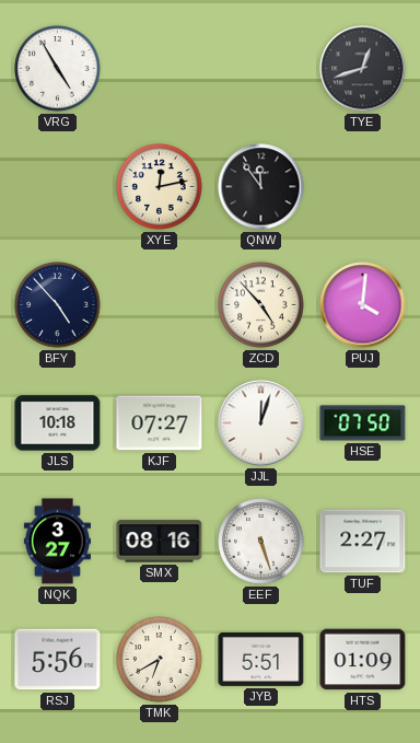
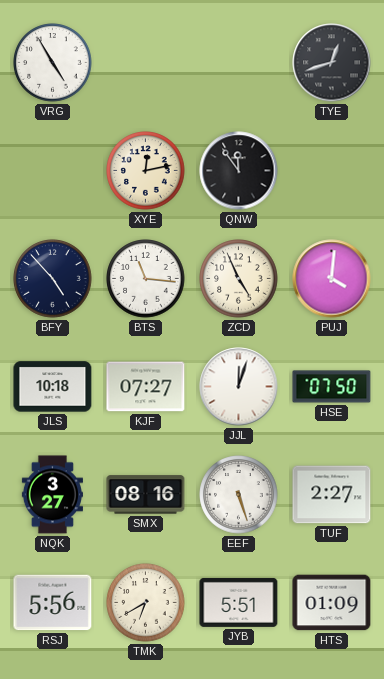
BTS: none -> 11:16 (146, 279)
ZCD: 4:53 -> 4:56 (239, 279)
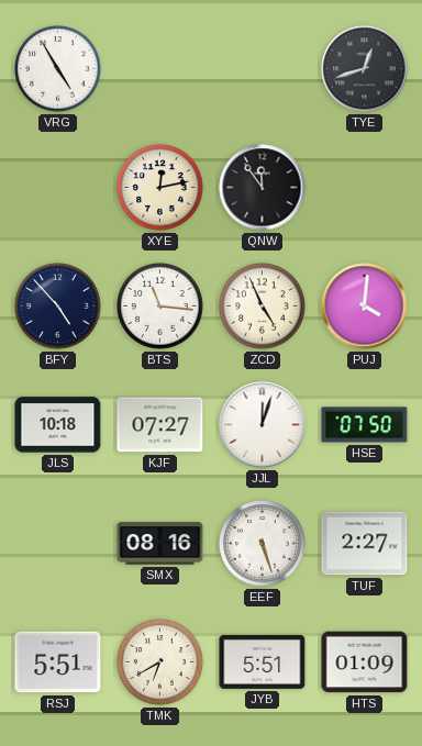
NQK: 3:27 -> none (52, 495)
RSJ: 5:56 -> 5:51 (58, 663)
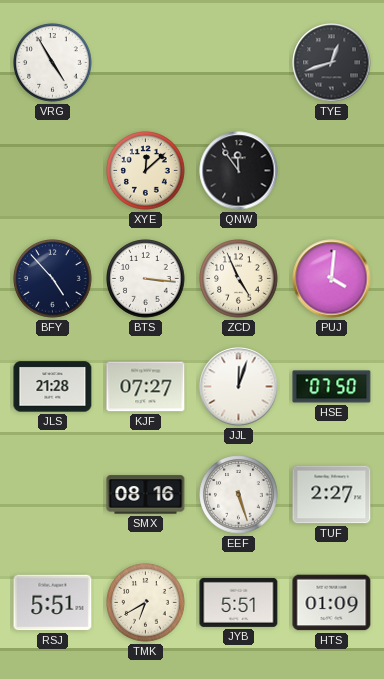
XYE: 12:13 -> 12:08 (146, 171)
BTS: 11:16 -> 3:16 (146, 279)
JLS: 10:18 -> 21:28 (53, 387)
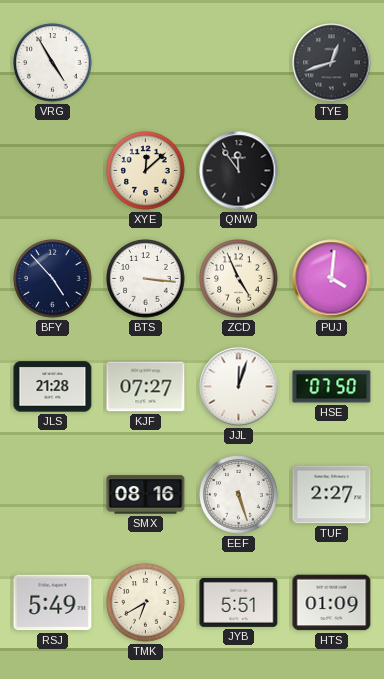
RSJ: 5:51 -> 5:49 (53, 603)
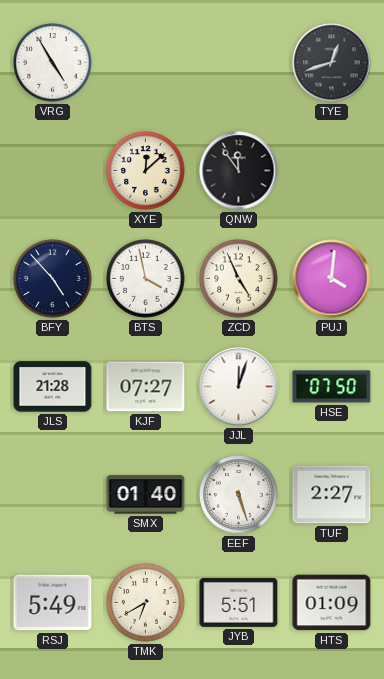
BTS: 3:16 -> 3:58 (146, 279)
SMX: 08:16 -> 01:40 (146, 495)
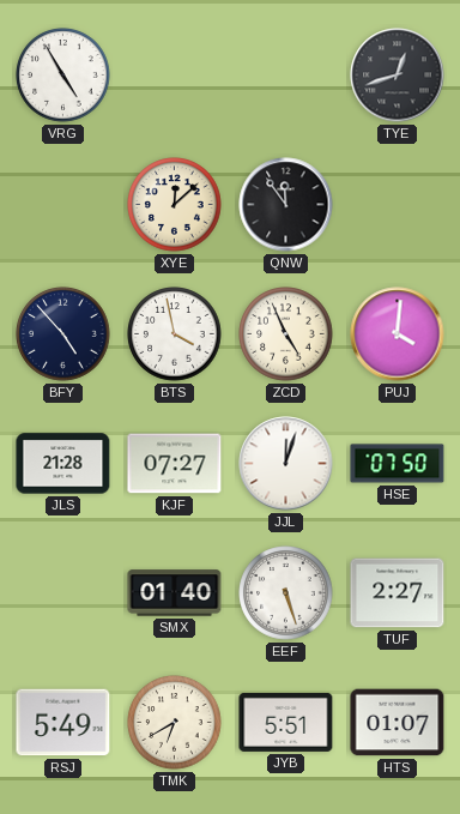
HTS: 01:09 -> 01:07 (398, 723)
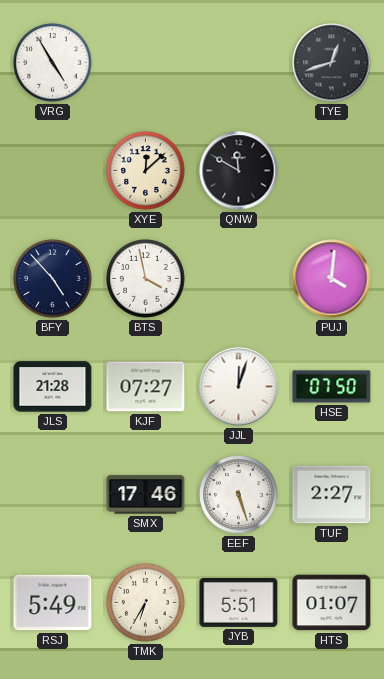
QNW: 11:54 -> 11:50 (239, 171)
ZCD: 4:56 -> none (286, 334)
SMX: 01:40 -> 17:46 (146, 495)
TMK: 6:40 -> 6:35 (146, 603)
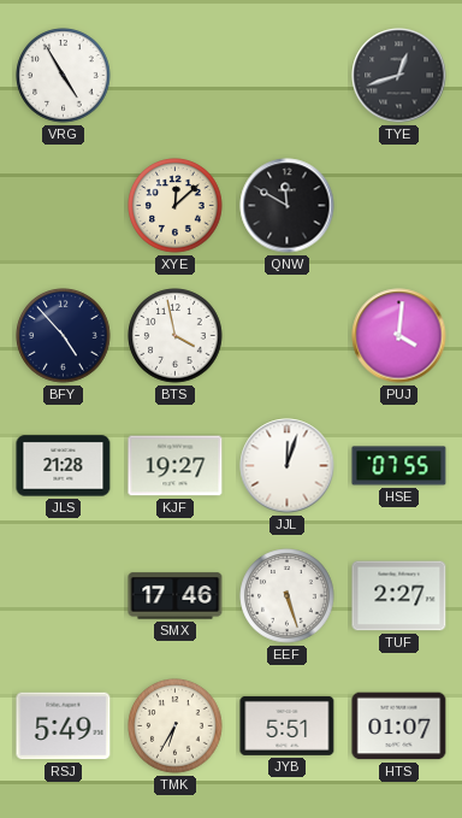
KJF: 07:27 -> 19:27 (176, 466)
HSE: 07:50 -> 07:55 (399, 466)
